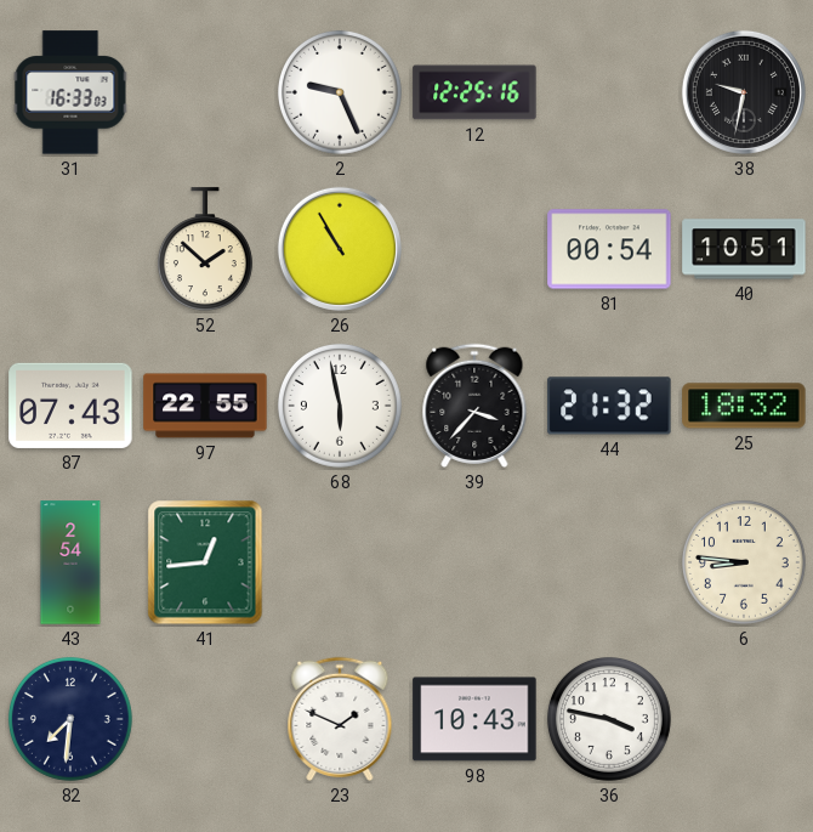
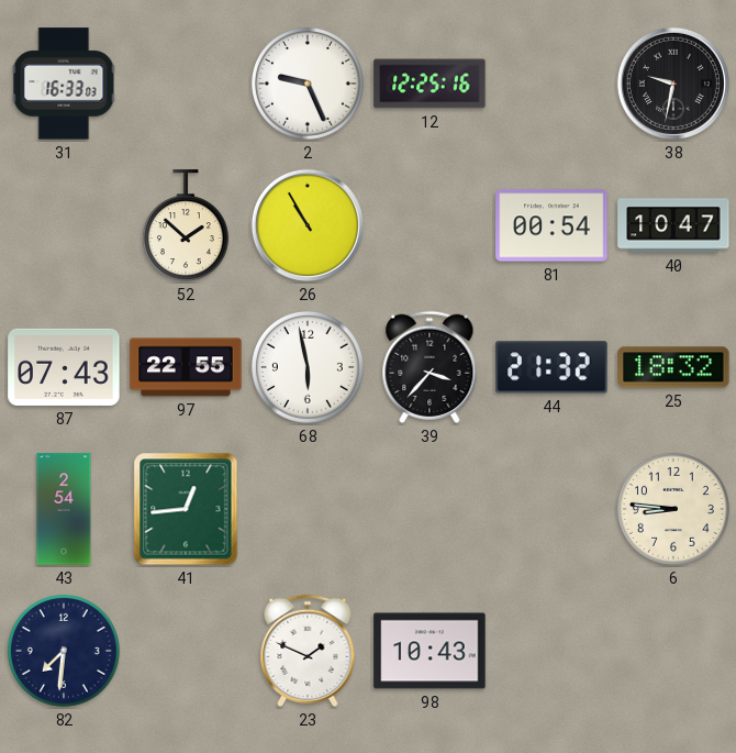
40: 10:51 -> 10:47 (673, 225)
36: 3:47 -> none (609, 719)
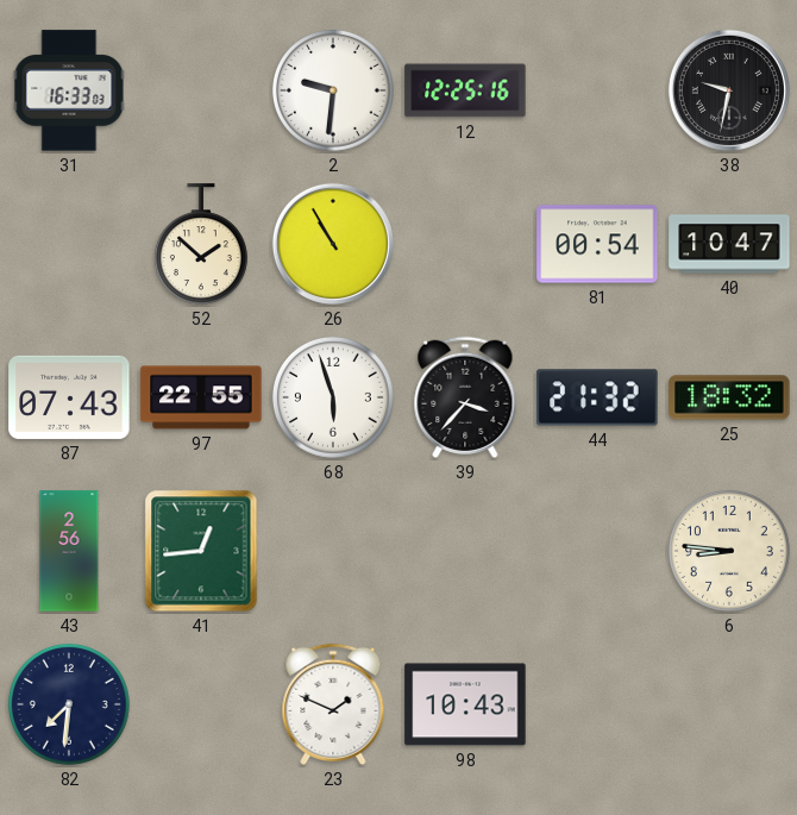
2: 9:26 -> 9:31 (333, 90)
68: 5:58 -> 5:57 (333, 397)
43: 2:54 -> 2:56 (69, 551)
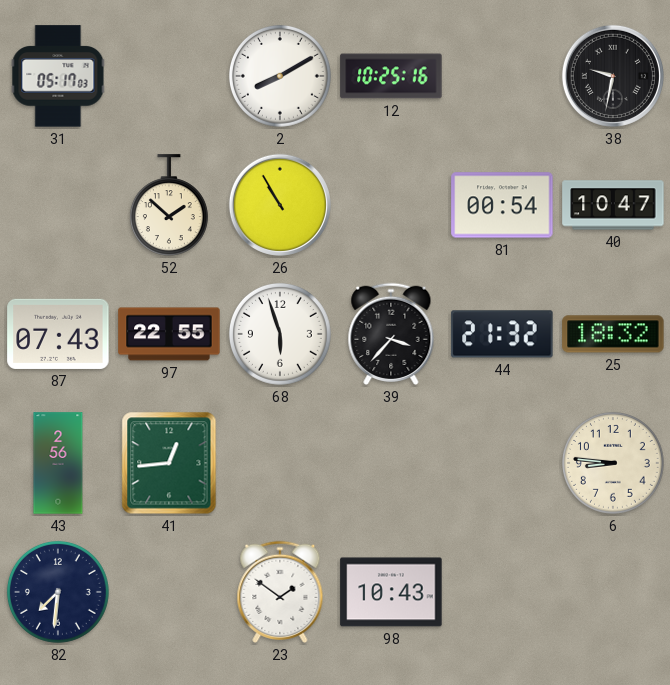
31: 16:33 -> 05:17 (58, 76)
2: 9:31 -> 8:10 (280, 76)
12: 12:25 -> 10:25 (391, 76)
23: 1:49 -> 1:51 (280, 592)
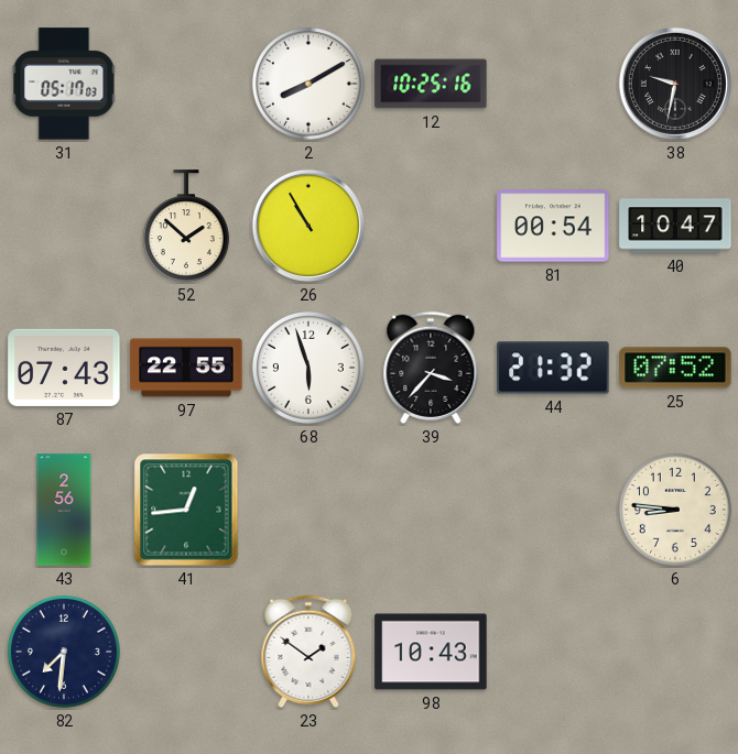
25: 18:32 -> 07:52 (675, 368)
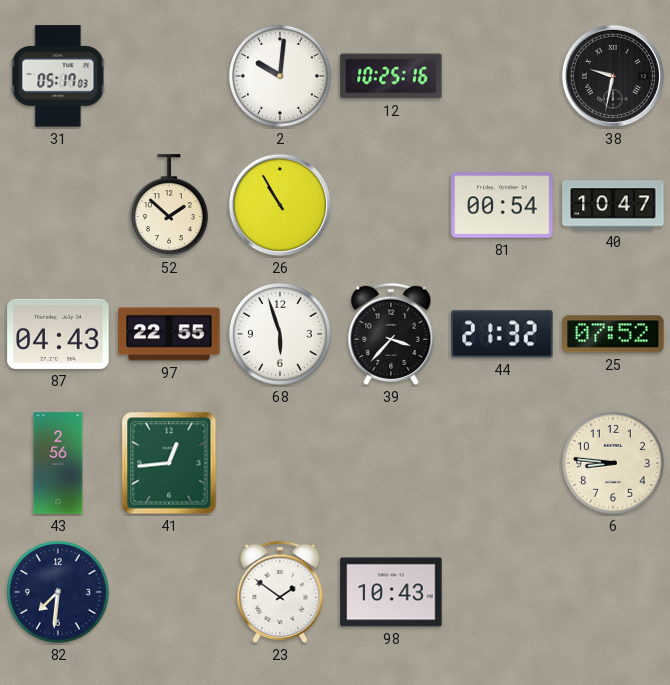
2: 8:10 -> 10:01 (280, 76)
87: 07:43 -> 04:43 (58, 334)
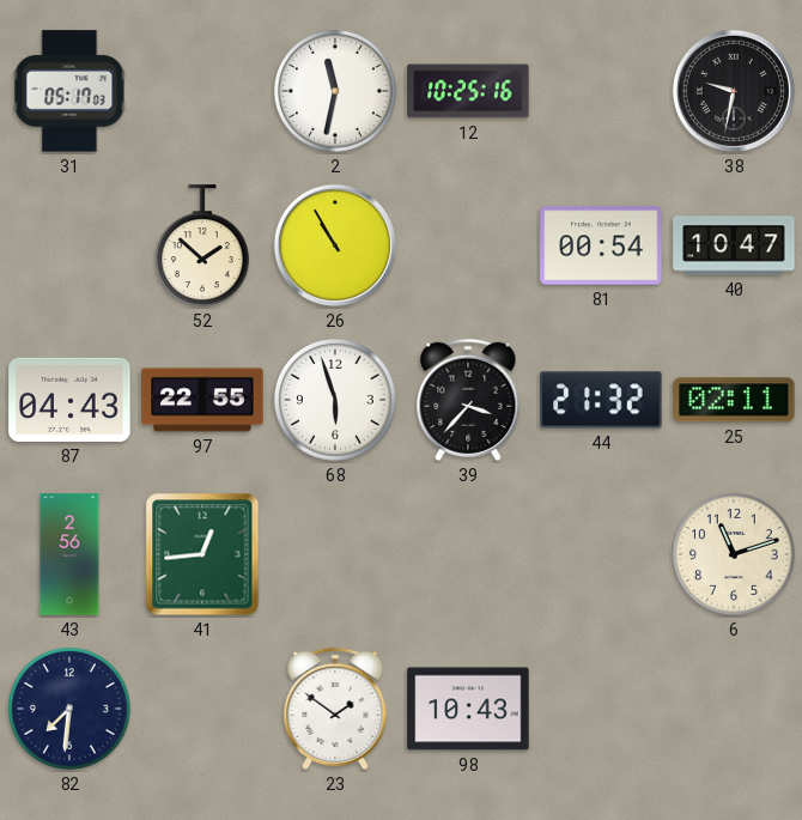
2: 10:01 -> 11:32 (335, 91)
25: 07:52 -> 02:11 (734, 400)
6: 8:46 -> 11:12 (734, 554)
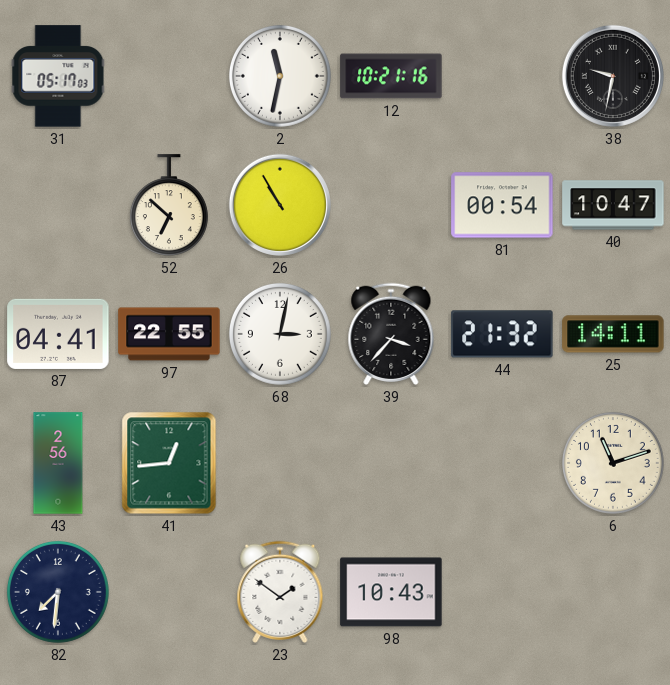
12: 10:25 -> 10:21 (391, 76)
52: 1:52 -> 6:52 (169, 205)
87: 04:43 -> 04:41 (58, 334)
68: 5:57 -> 3:02 (280, 334)
25: 02:11 -> 14:11 (613, 334)
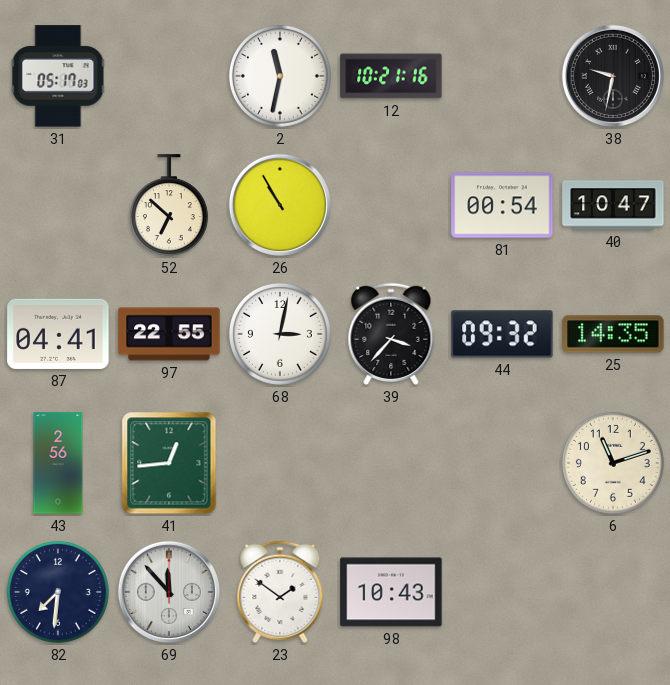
44: 21:32 -> 09:32 (502, 334)
25: 14:11 -> 14:35 (613, 334)
69: none -> 11:53 (169, 592)
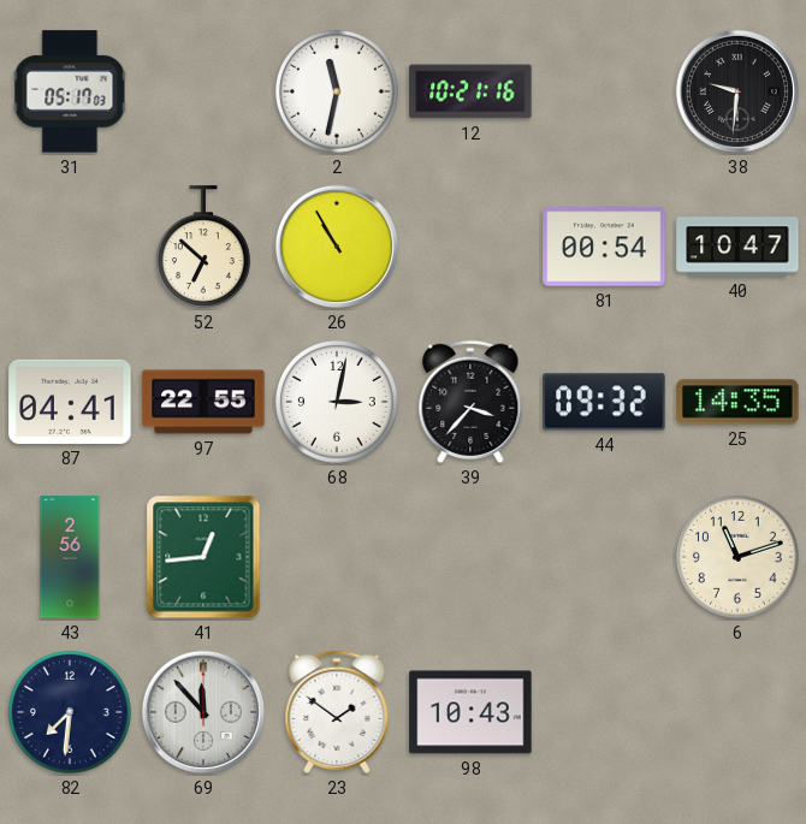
38: 9:32 -> 9:31 (737, 91)
